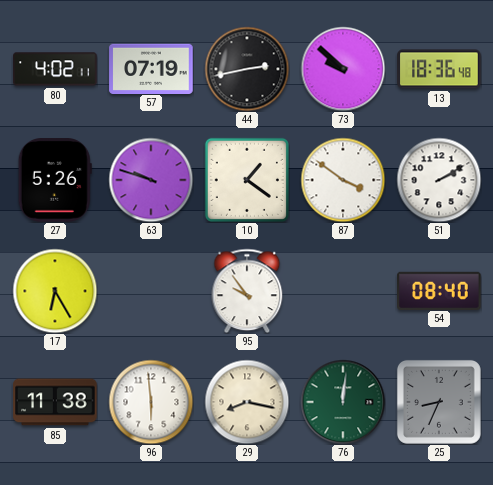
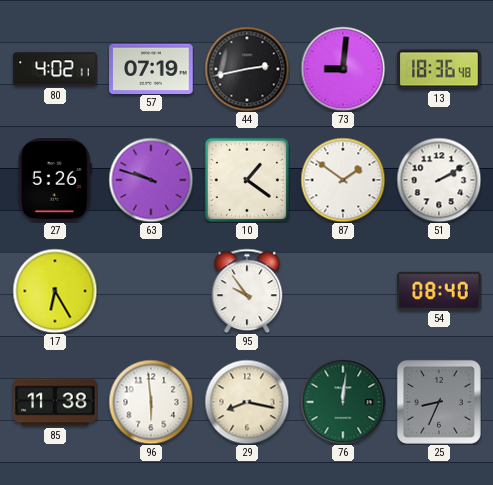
73: 9:52 -> 9:01 (343, 69)
87: 3:51 -> 1:51 (343, 180)
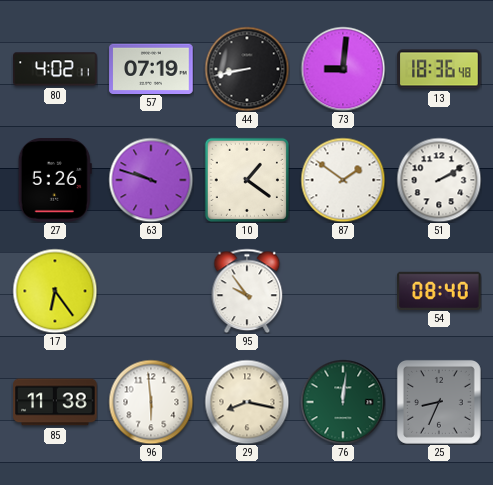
44: 2:43 -> 8:43 (247, 69)
17: 6:25 -> 6:24 (55, 291)
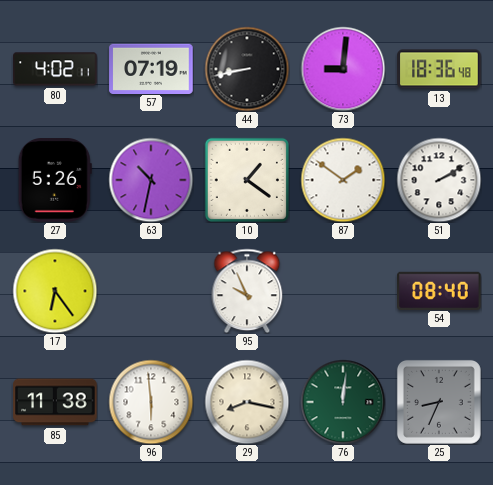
63: 9:48 -> 10:32 (151, 180)
95: 9:54 -> 9:56 (247, 291)
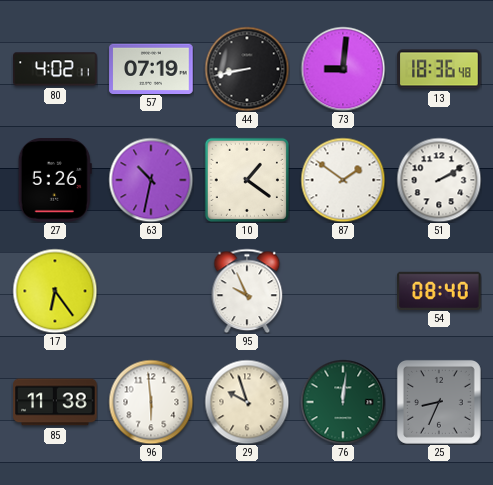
29: 8:17 -> 9:57 (247, 402)
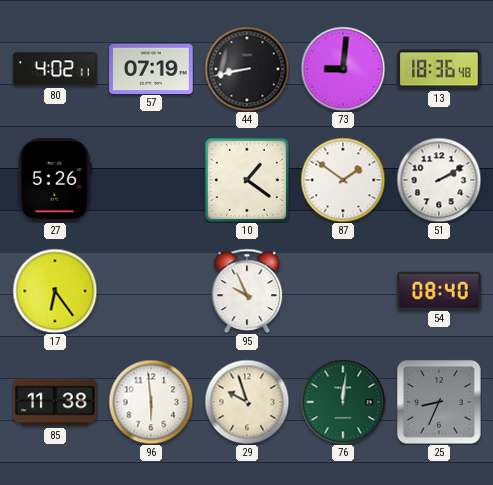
63: 10:32 -> none (151, 180)
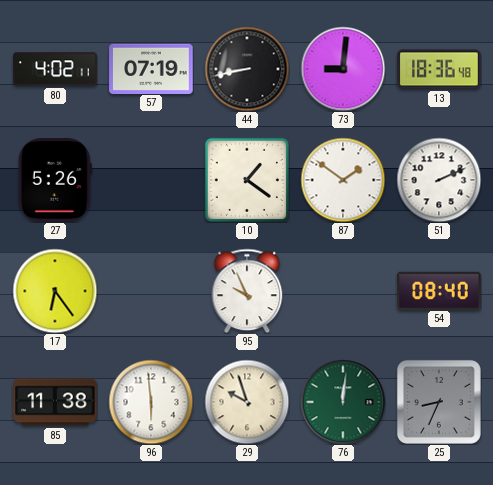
51: 2:10 -> 2:11 (439, 180)
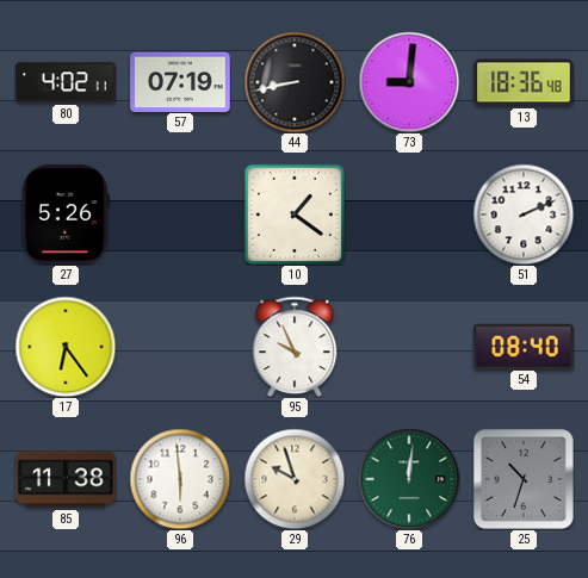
87: 1:51 -> none (343, 180)
25: 8:34 -> 10:33 (524, 479)
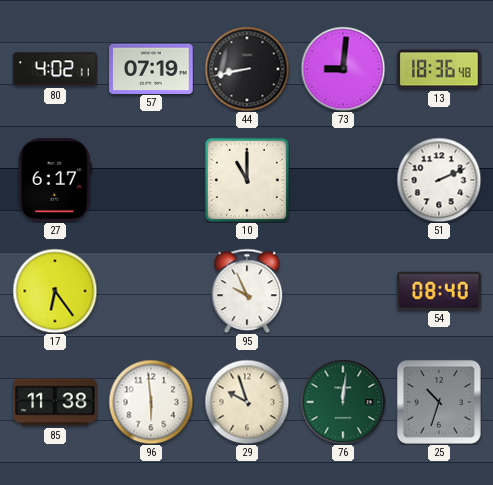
27: 5:26 -> 6:17 (55, 180)
10: 1:21 -> 11:00 (247, 180)
